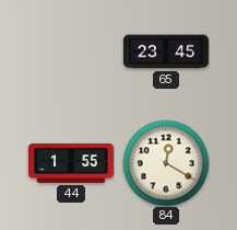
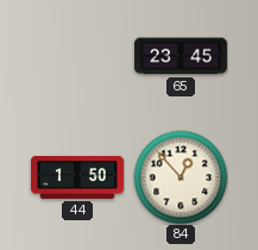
44: 1:55 -> 1:50 (77, 177)
84: 12:20 -> 12:53 (181, 177)
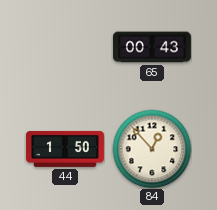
65: 23:45 -> 00:43 (152, 47)
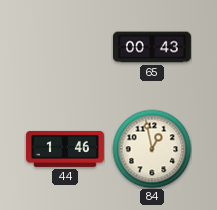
44: 1:50 -> 1:46 (65, 149)
84: 12:53 -> 12:58 (152, 149)
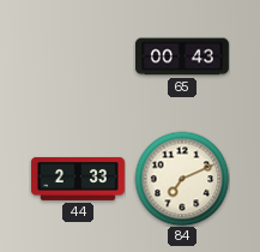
44: 1:46 -> 2:33 (78, 179)
84: 12:58 -> 7:11 (182, 179)
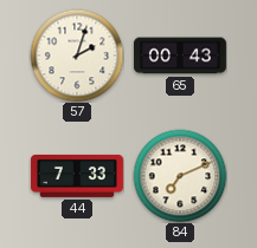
57: none -> 2:03 (77, 56)
44: 2:33 -> 7:33 (77, 176)
